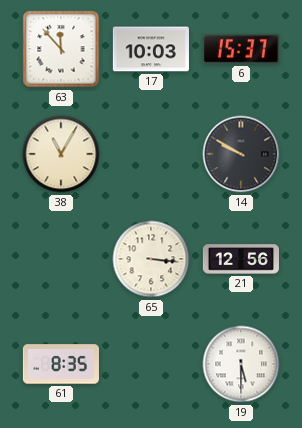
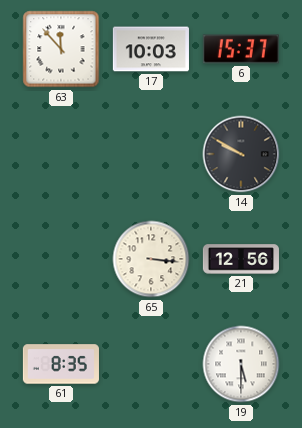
38: 11:05 -> none (61, 154)
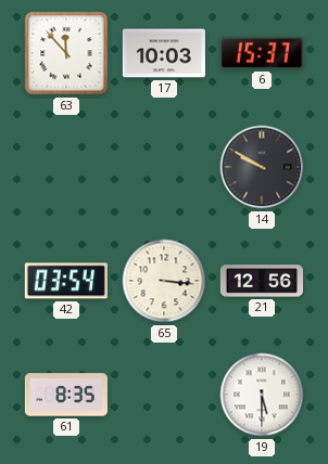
42: none -> 03:54 (66, 281)
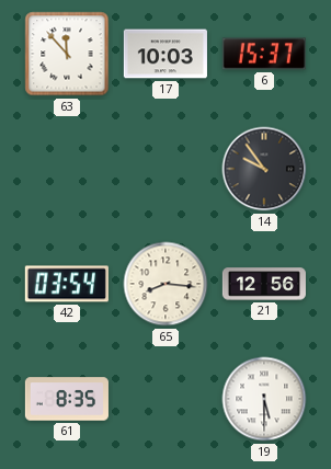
14: 9:50 -> 9:54 (264, 169)
65: 3:16 -> 8:16 (165, 284)
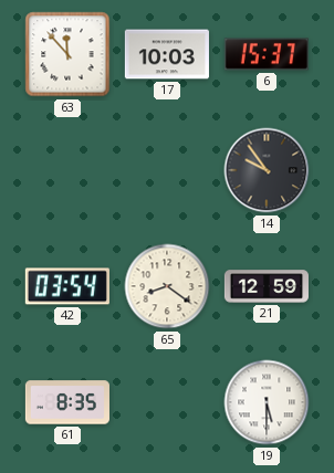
65: 8:16 -> 8:21 (167, 286)
21: 12:56 -> 12:59 (267, 286)
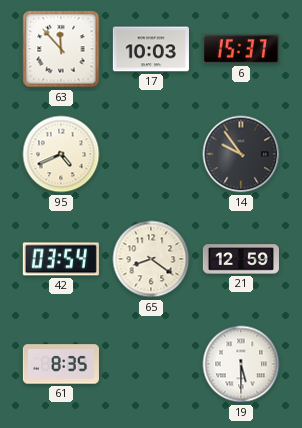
95: none -> 4:41 (61, 154)
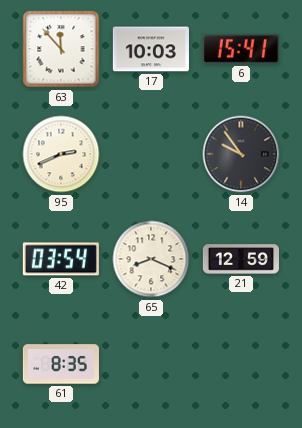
6: 15:37 -> 15:41 (241, 49)
95: 4:41 -> 2:41 (61, 154)
65: 8:21 -> 8:19 (151, 259)
19: 5:30 -> none (241, 364)
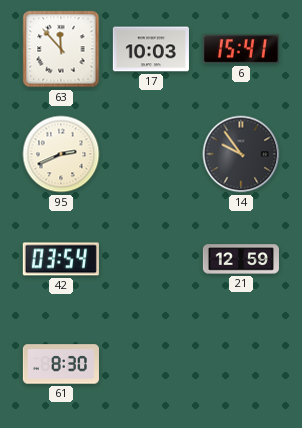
65: 8:19 -> none (151, 259)
61: 8:35 -> 8:30 (61, 364)
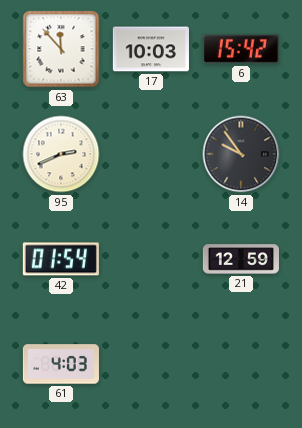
6: 15:41 -> 15:42 (241, 49)
42: 03:54 -> 01:54 (61, 259)
61: 8:30 -> 4:03 (61, 364)
